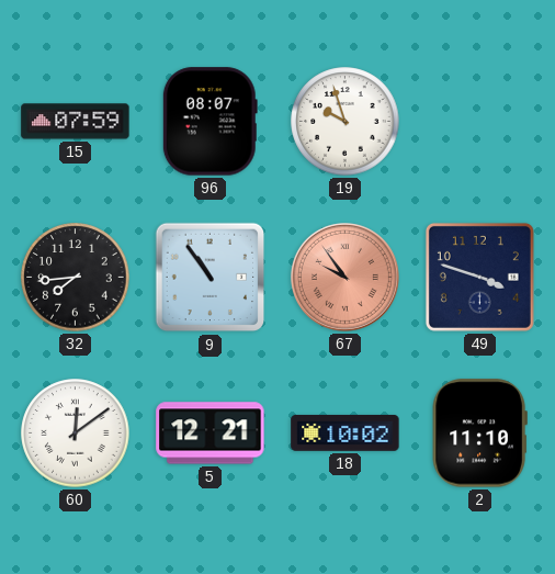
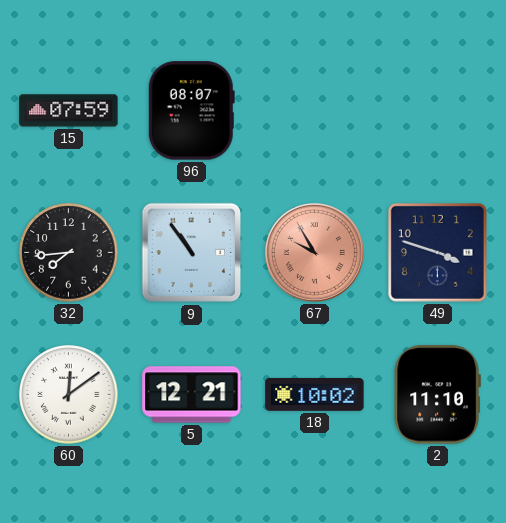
19: 9:57 -> none (346, 122)
67: 9:54 -> 9:55 (314, 252)
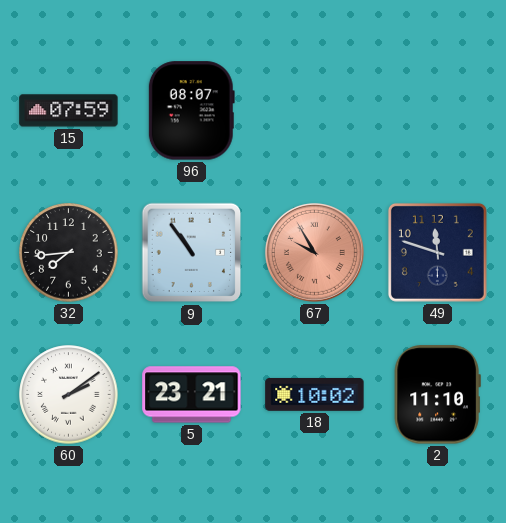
49: 3:48 -> 11:48 (437, 252)
60: 12:09 -> 2:09 (69, 395)
5: 12:21 -> 23:21 (192, 395)
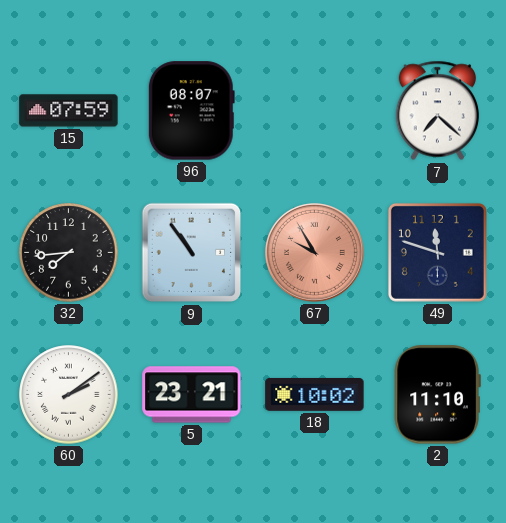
7: none -> 7:22 (438, 111)
